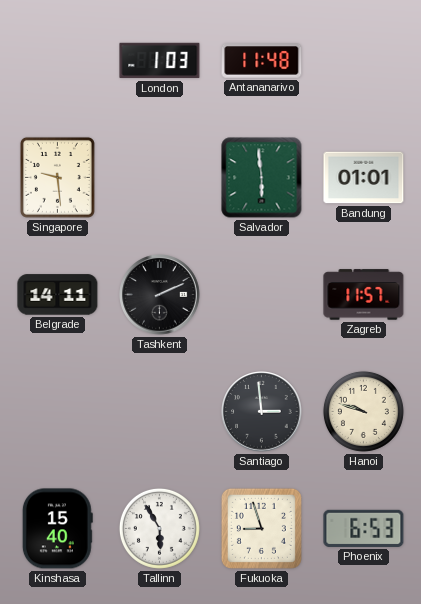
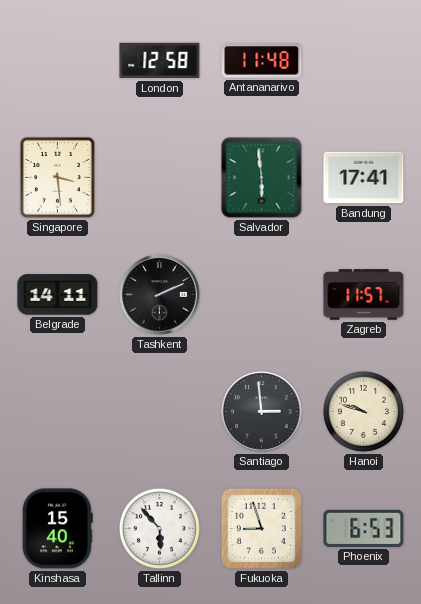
London: 1:03 -> 12:58 (160, 61)
Singapore: 9:29 -> 3:29 (57, 177)
Bandung: 01:01 -> 17:41 (364, 178)
Tallinn: 5:55 -> 5:53 (159, 528)
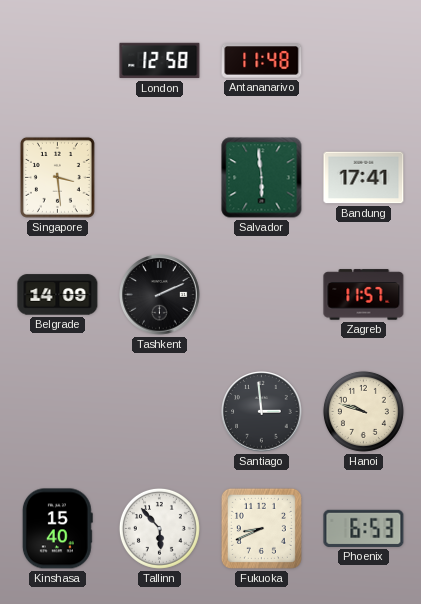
Belgrade: 14:11 -> 14:09 (58, 295)
Fukuoka: 8:57 -> 8:41 (261, 528)
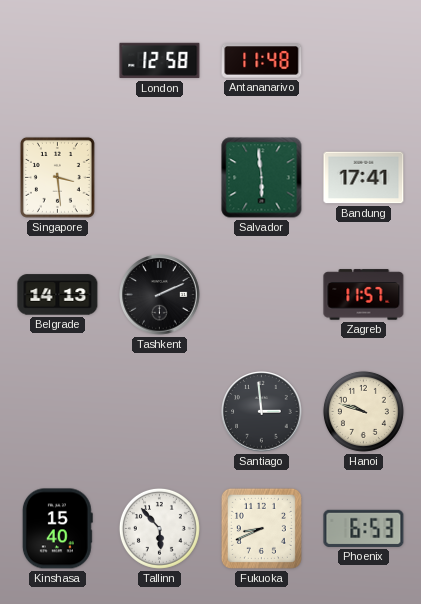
Belgrade: 14:09 -> 14:13 (58, 295)
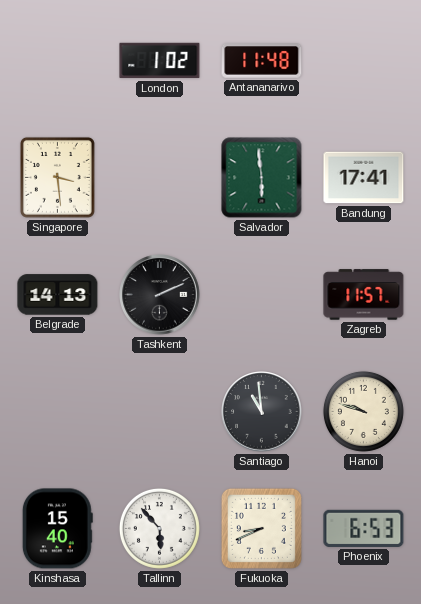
London: 12:58 -> 1:02 (160, 61)
Santiago: 2:59 -> 10:59 (262, 412)
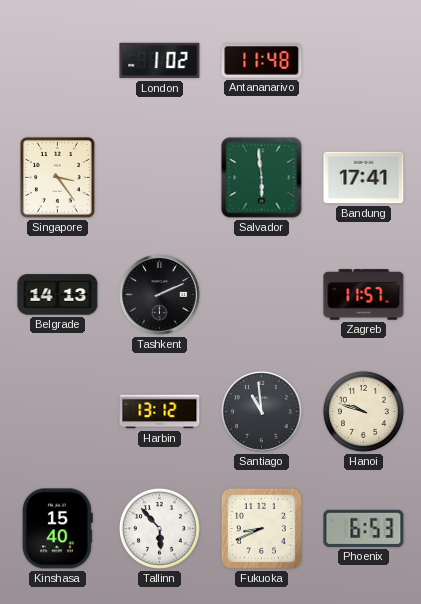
Singapore: 3:29 -> 3:24 (57, 177)
Harbin: none -> 13:12 (160, 412)
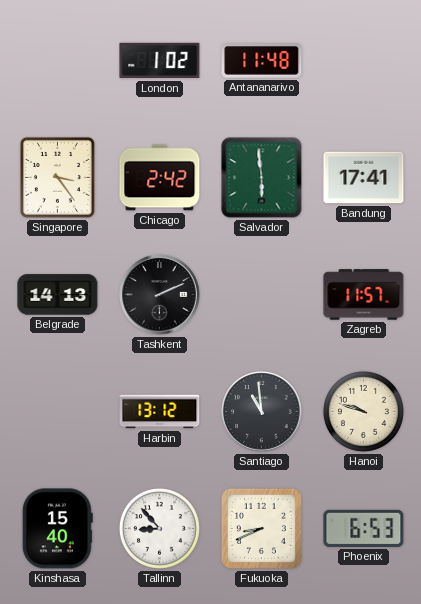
Chicago: none -> 2:42 (160, 178)
Tallinn: 5:53 -> 8:53 (159, 528)
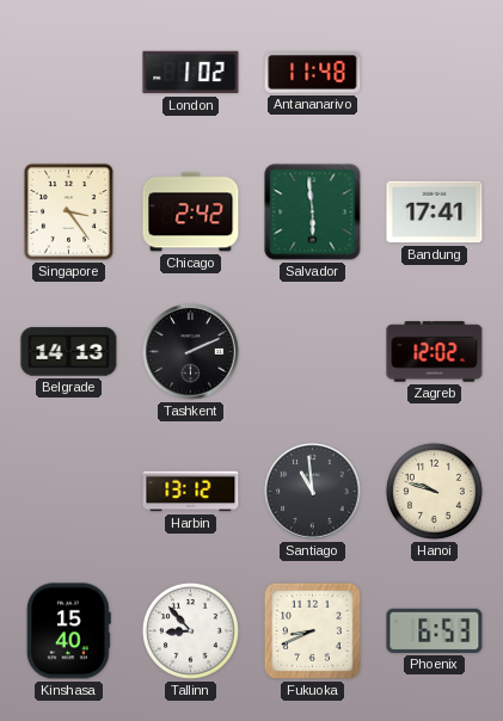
Zagreb: 11:57 -> 12:02 (435, 352)
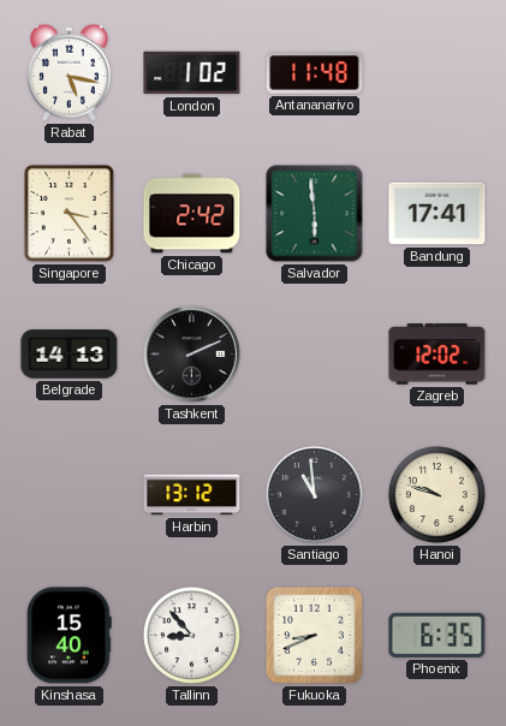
Rabat: none -> 5:17 (70, 72)
Phoenix: 6:53 -> 6:35 (437, 635)
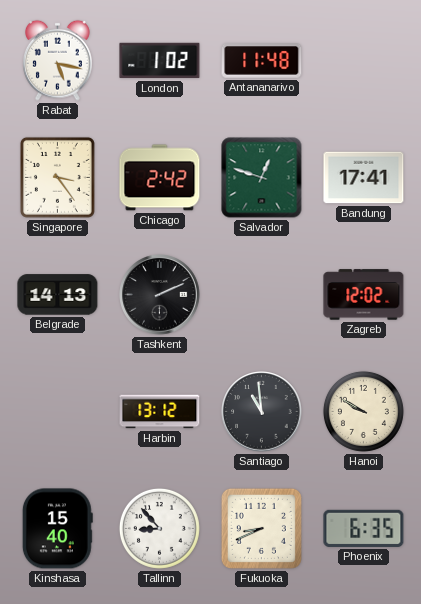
Salvador: 5:59 -> 12:48 (262, 178)
Hanoi: 9:48 -> 9:50 (363, 411)
